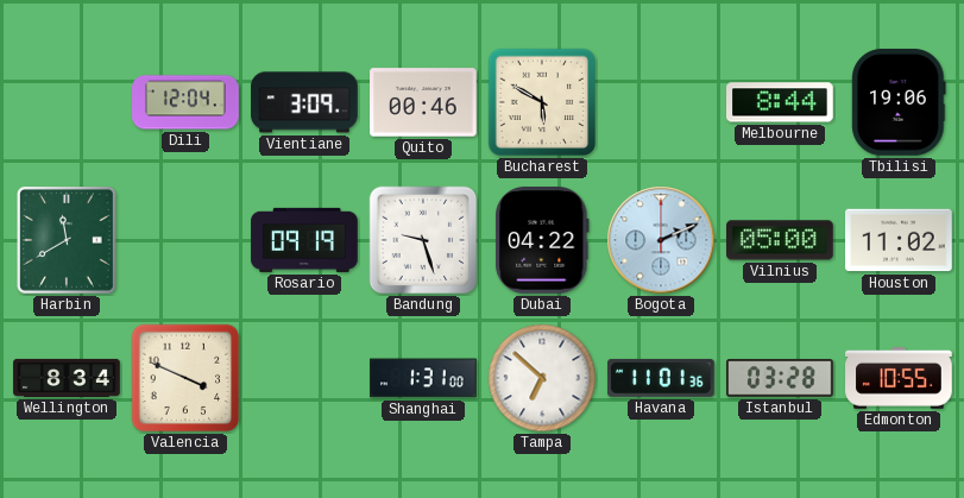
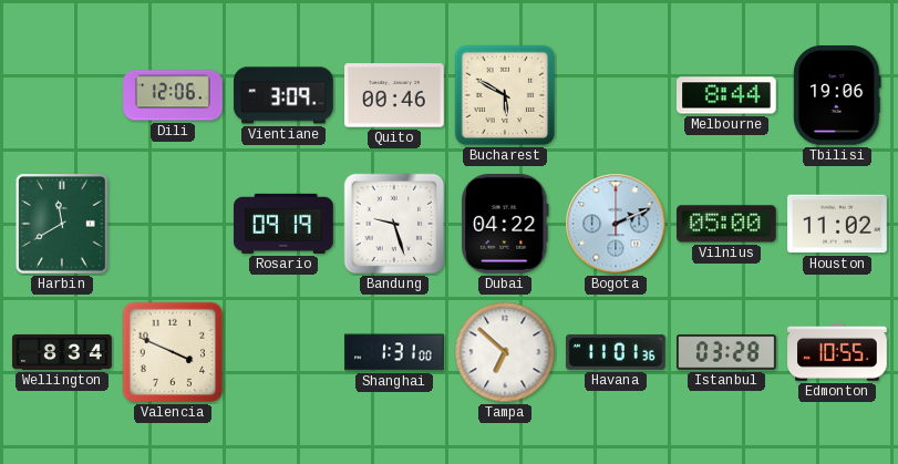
Dili: 12:04 -> 12:06 (173, 95)
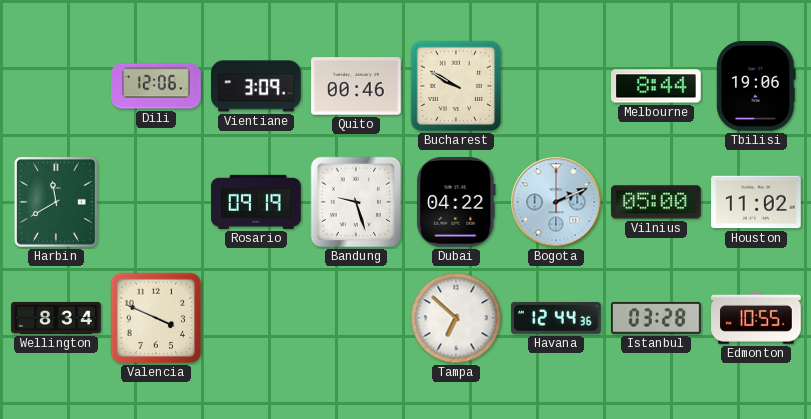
Bucharest: 5:50 -> 9:50 (456, 86)
Shanghai: 1:31 -> none (394, 352)
Havana: 11:01 -> 12:44 (557, 318)
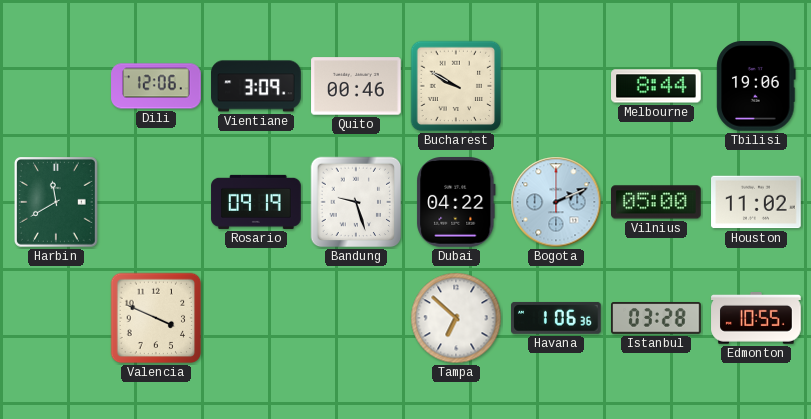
Wellington: 8:34 -> none (56, 318)
Havana: 12:44 -> 1:06 (557, 318)
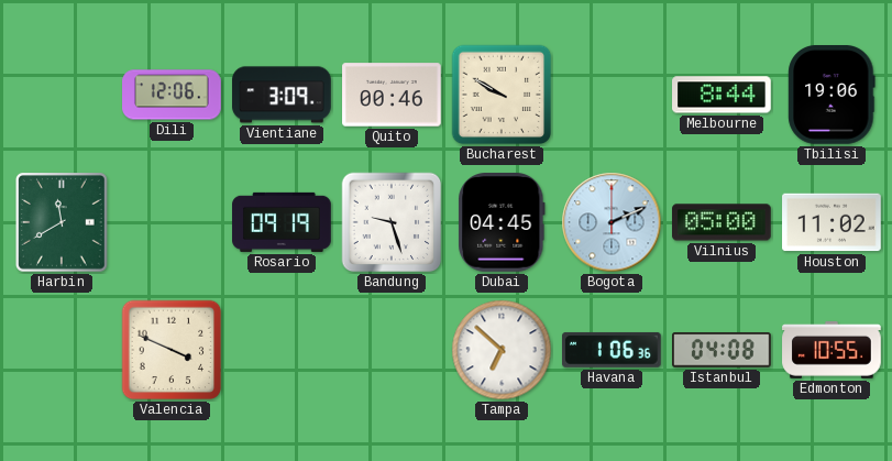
Dubai: 04:22 -> 04:45 (502, 223)
Istanbul: 03:28 -> 04:08 (722, 350)
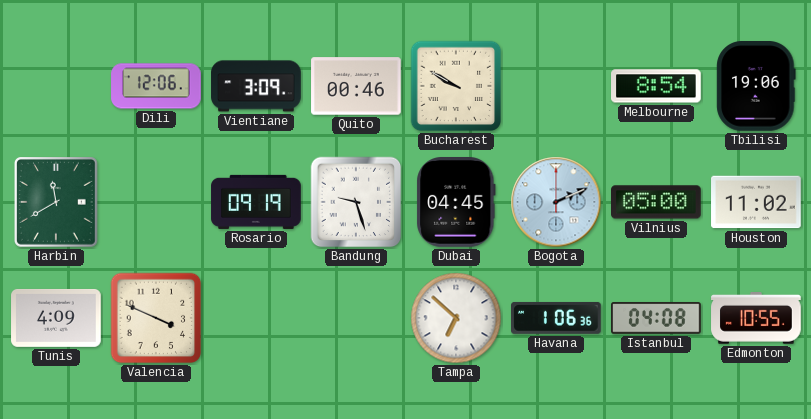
Melbourne: 8:44 -> 8:54 (657, 86)
Tunis: none -> 4:09 (56, 318)
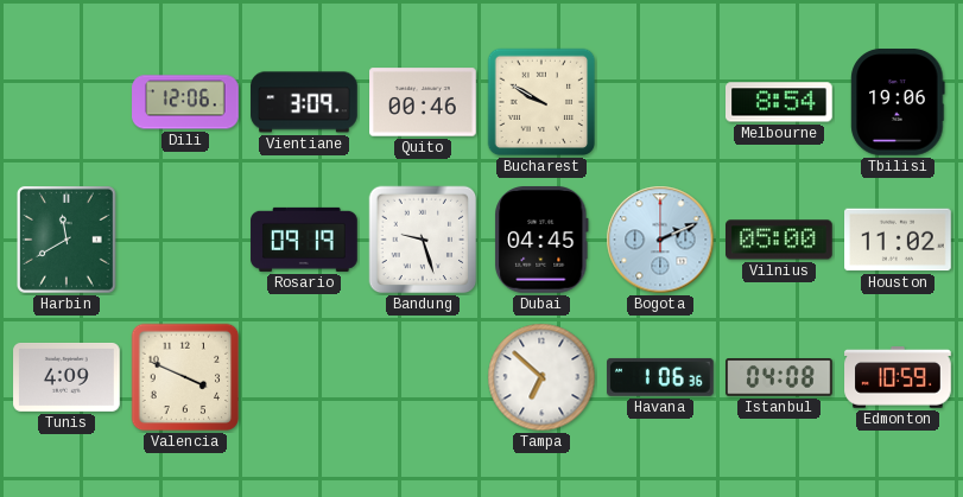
Edmonton: 10:55 -> 10:59 (898, 378)
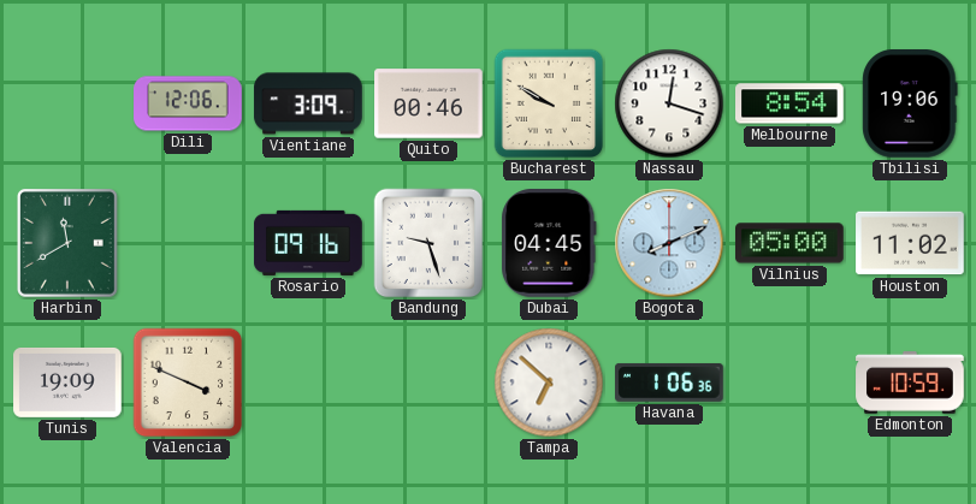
Nassau: none -> 12:18 (669, 103)
Rosario: 09:19 -> 09:16 (308, 243)
Bogota: 2:11 -> 8:11 (669, 243)
Tunis: 4:09 -> 19:09 (67, 383)
Istanbul: 04:08 -> none (779, 377)
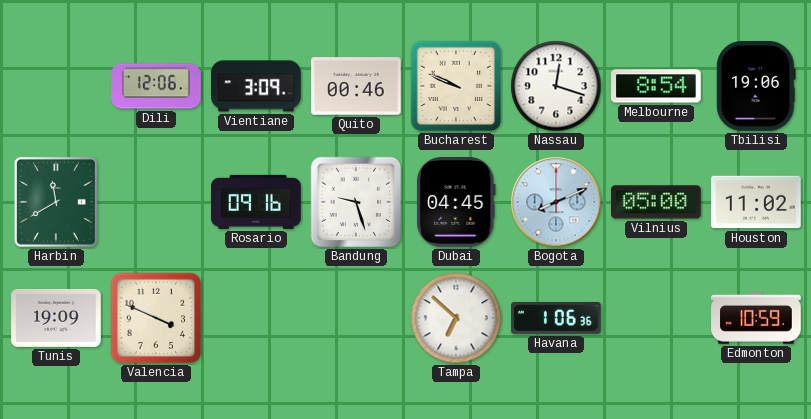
Bucharest: 9:50 -> 9:49 (456, 86)
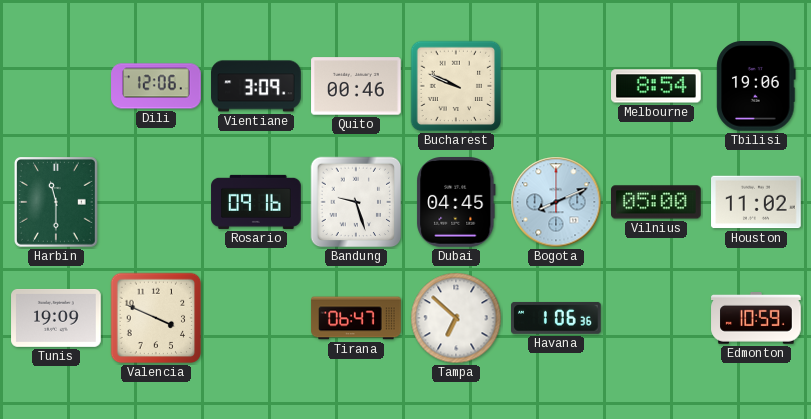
Nassau: 12:18 -> none (556, 86)
Harbin: 11:40 -> 11:30 (57, 203)
Tirana: none -> 06:47 (356, 318)
